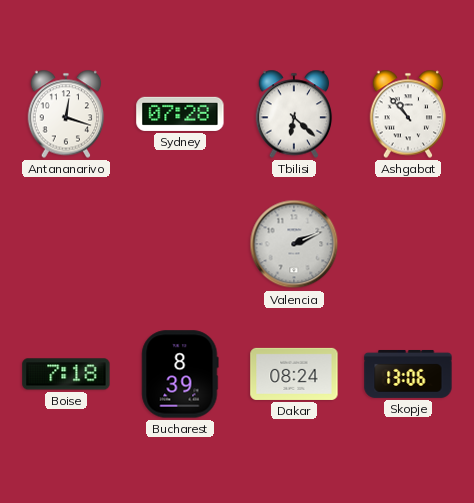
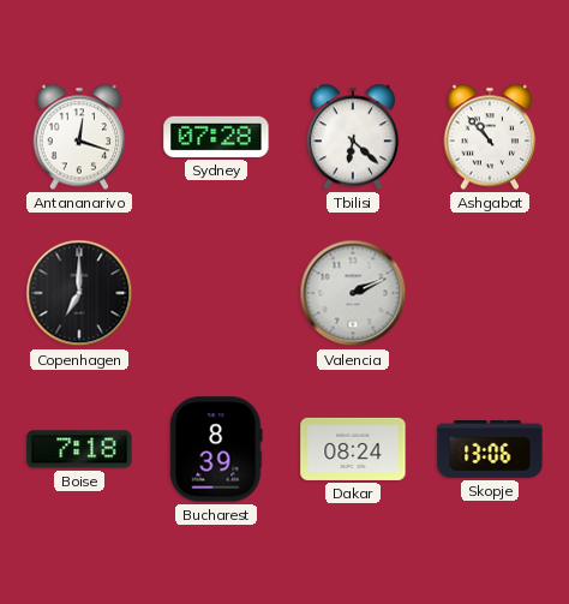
Copenhagen: none -> 7:00 (79, 293)
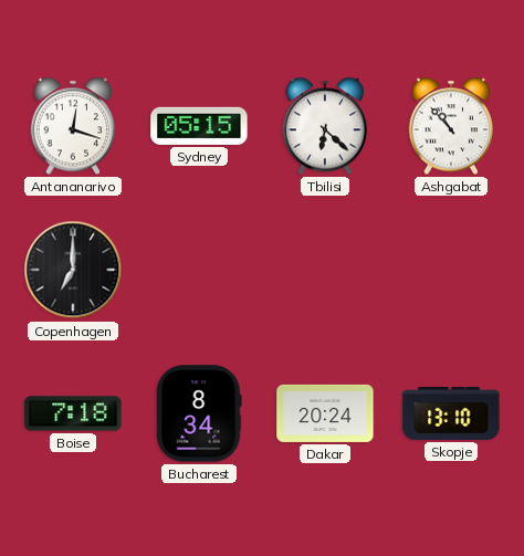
Sydney: 07:28 -> 05:15 (199, 126)
Valencia: 2:11 -> none (353, 293)
Bucharest: 8:39 -> 8:34 (199, 413)
Dakar: 08:24 -> 20:24 (325, 413)
Skopje: 13:06 -> 13:10 (451, 413)
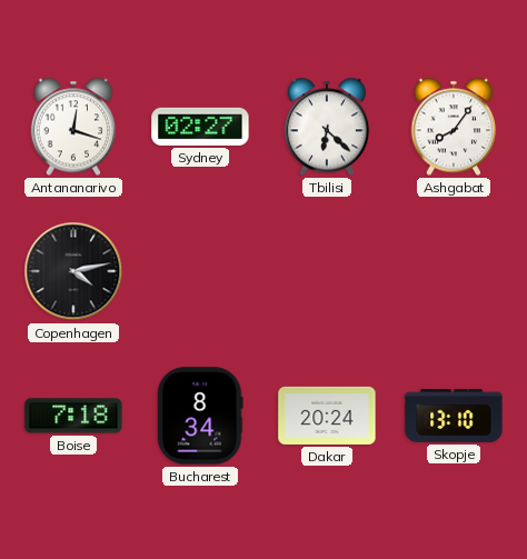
Sydney: 05:15 -> 02:27 (200, 127)
Ashgabat: 10:53 -> 8:06 (454, 127)
Copenhagen: 7:00 -> 4:13 (73, 271)
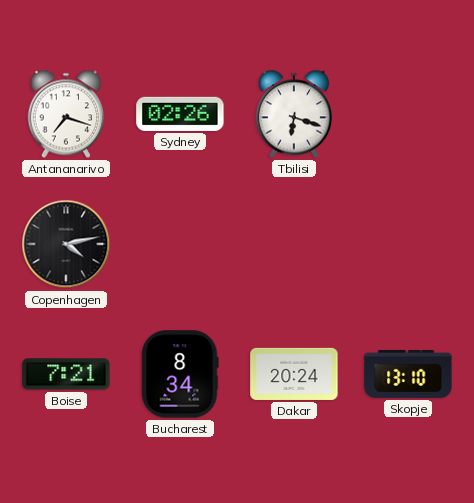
Antananarivo: 12:18 -> 7:18 (66, 114)
Sydney: 02:27 -> 02:26 (180, 114)
Tbilisi: 6:22 -> 6:18 (294, 114)
Ashgabat: 8:06 -> none (454, 127)
Boise: 7:18 -> 7:21 (66, 374)
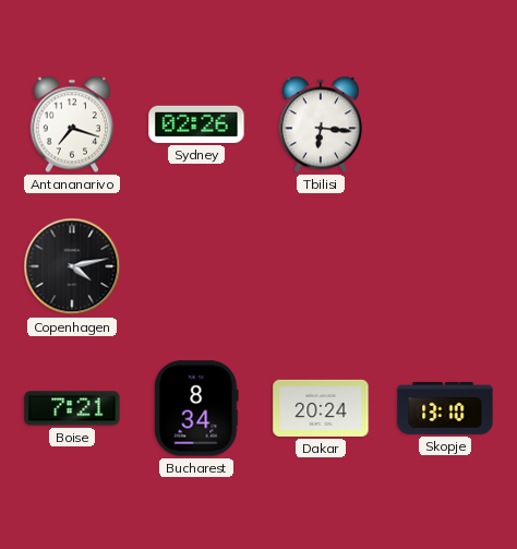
Tbilisi: 6:18 -> 6:16 (321, 124)
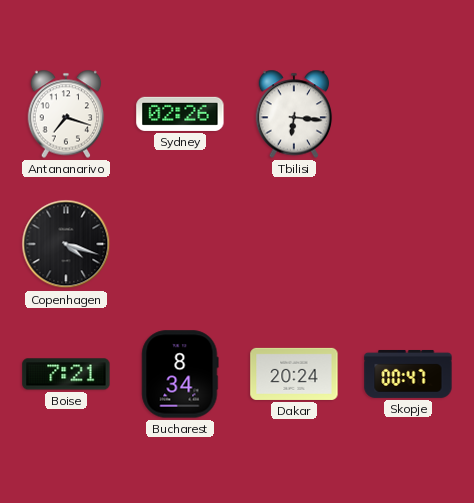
Copenhagen: 4:13 -> 4:18 (66, 244)
Skopje: 13:10 -> 00:47 (408, 374)
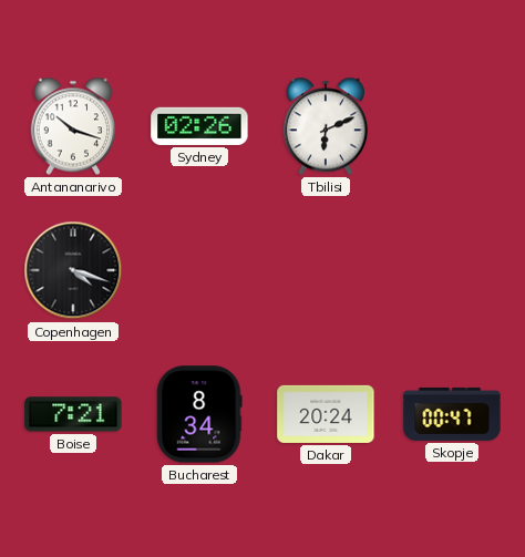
Antananarivo: 7:18 -> 10:18 (73, 126)
Tbilisi: 6:16 -> 6:11 (326, 126)
